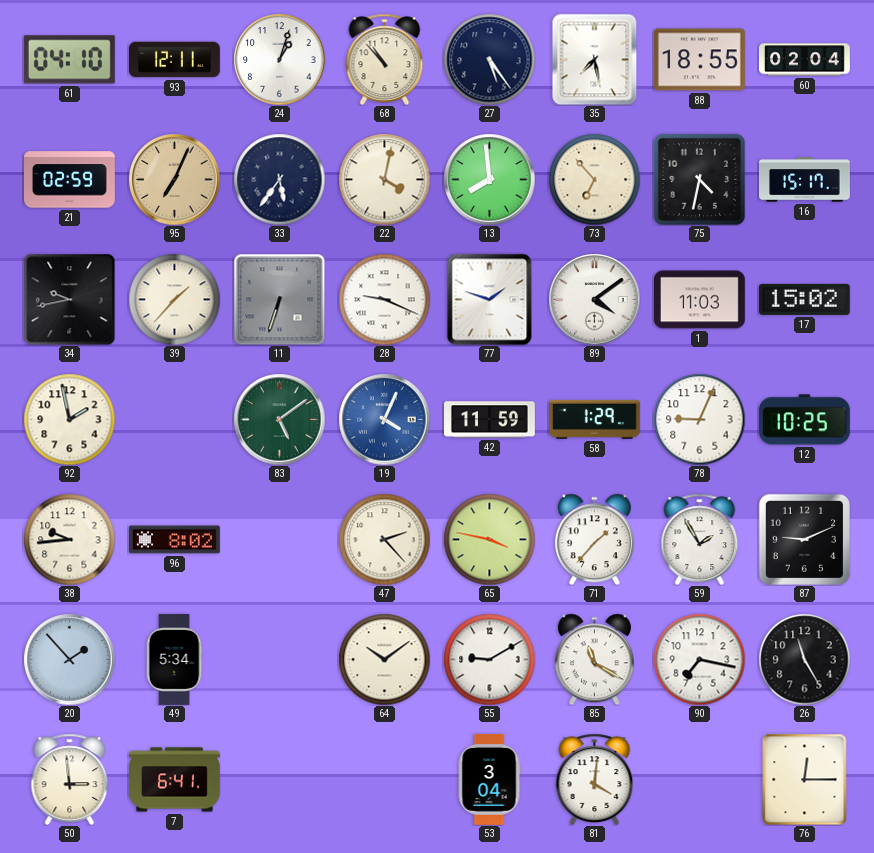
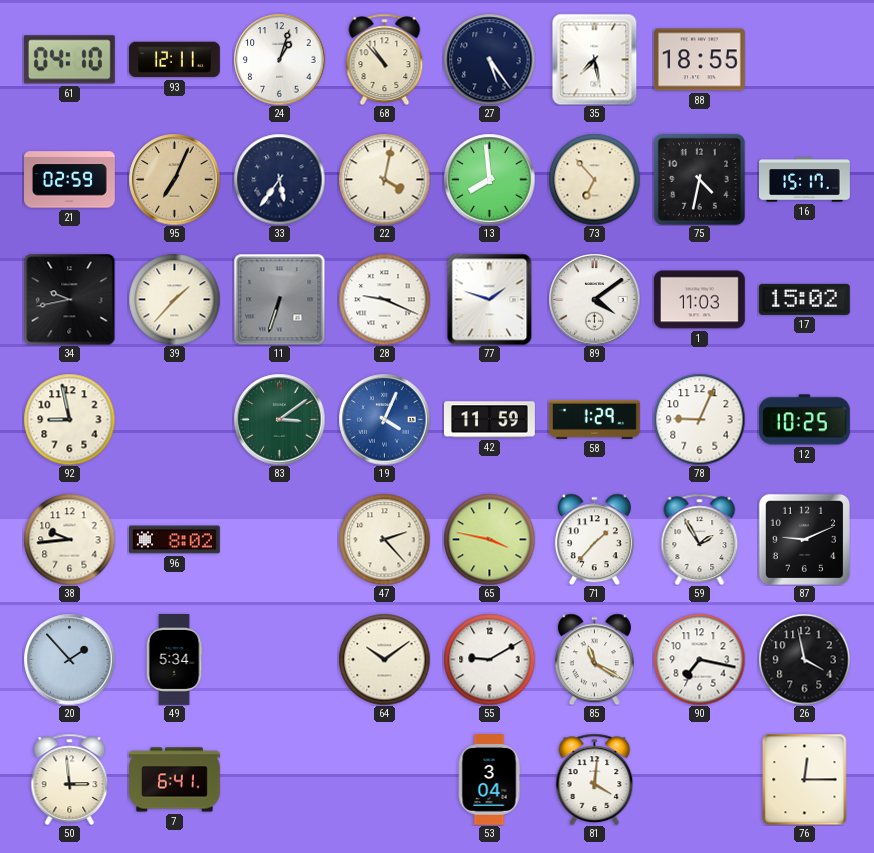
60: 02:04 -> none (805, 60)
92: 1:58 -> 8:58 (69, 419)
83: 5:09 -> 3:09 (279, 419)
26: 11:25 -> 3:58 (804, 659)
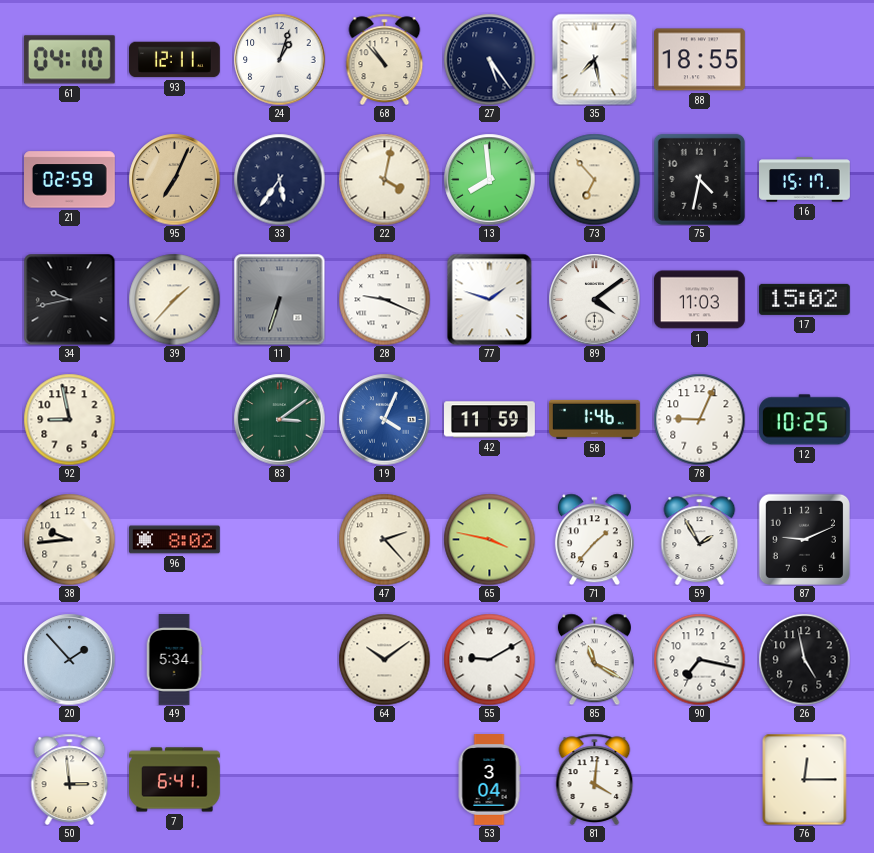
58: 1:29 -> 1:46 (595, 419)
26: 3:58 -> 4:58 (804, 659)
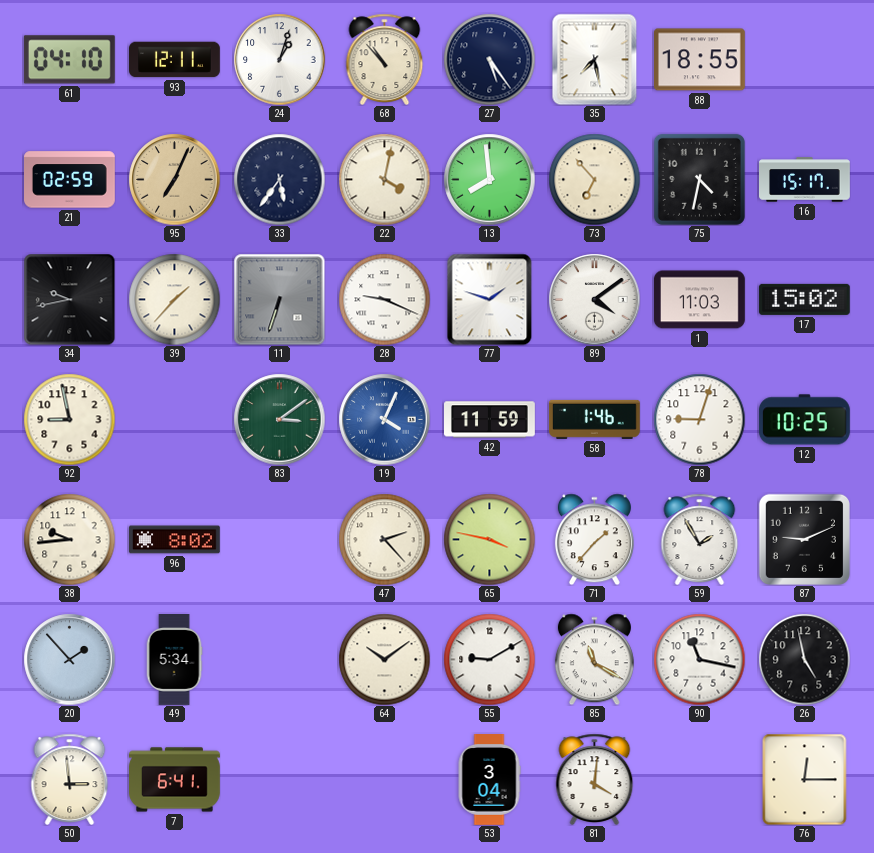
78: 9:04 -> 9:03 (699, 419)
90: 7:17 -> 11:17 (699, 659)
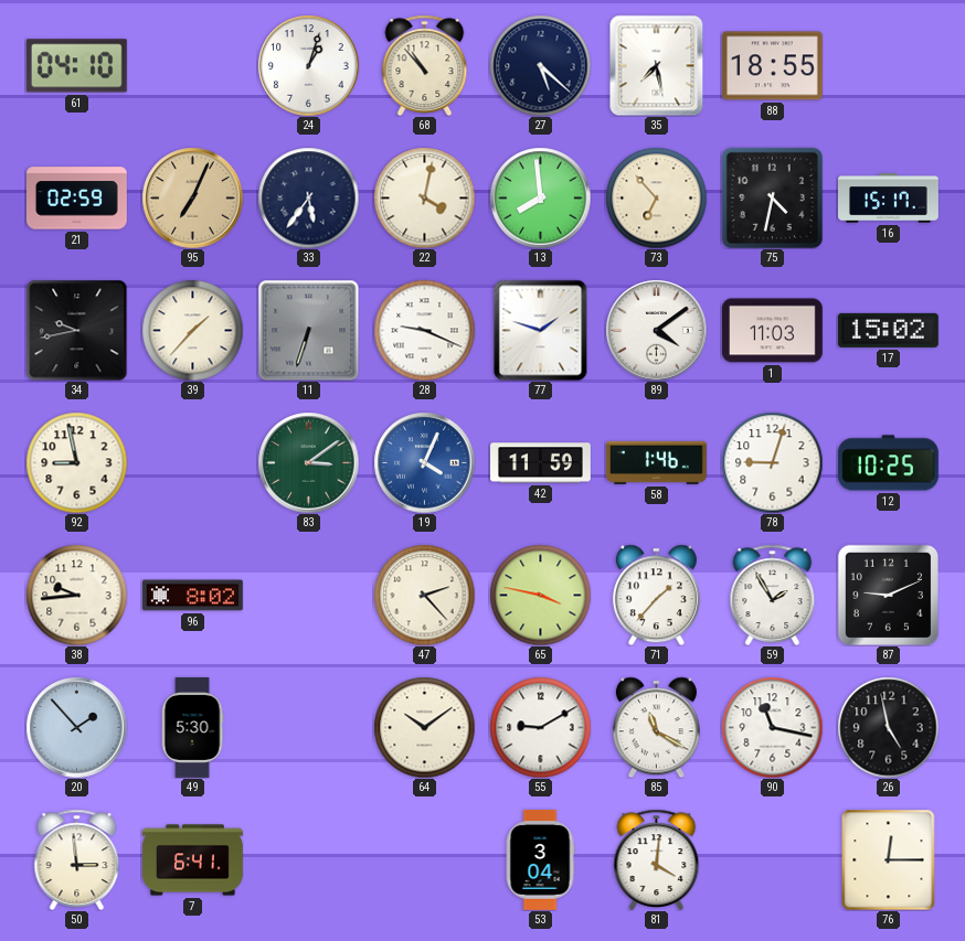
93: 12:11 -> none (175, 60)
27: 5:24 -> 5:22 (540, 65)
49: 5:34 -> 5:30 (192, 728)
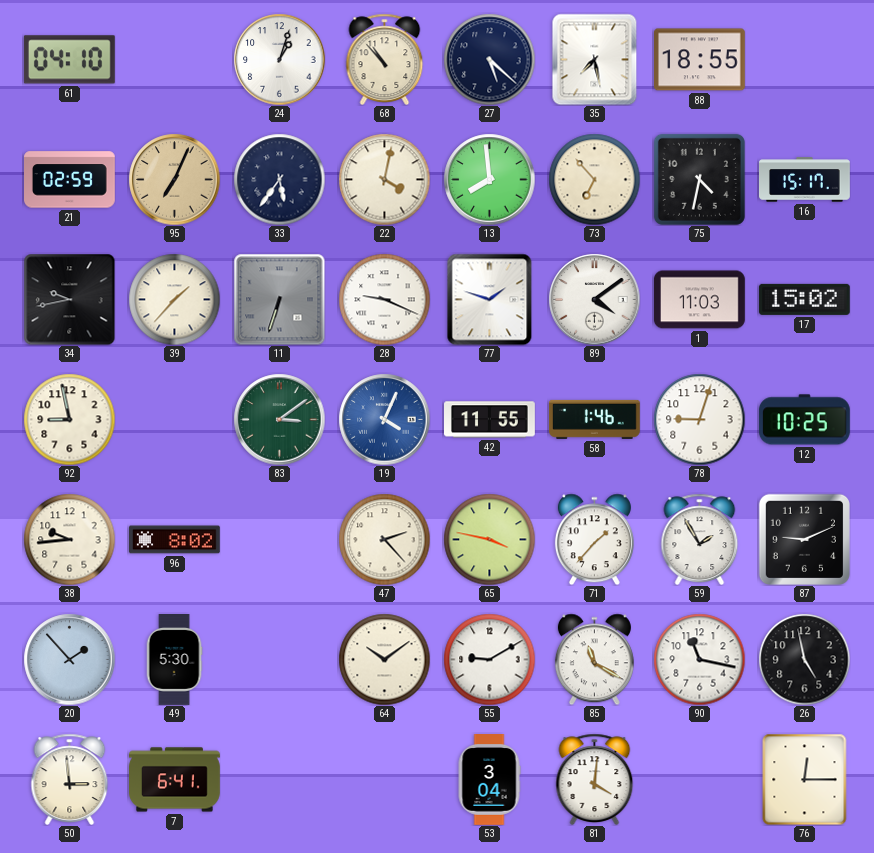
42: 11:59 -> 11:55 (490, 420)
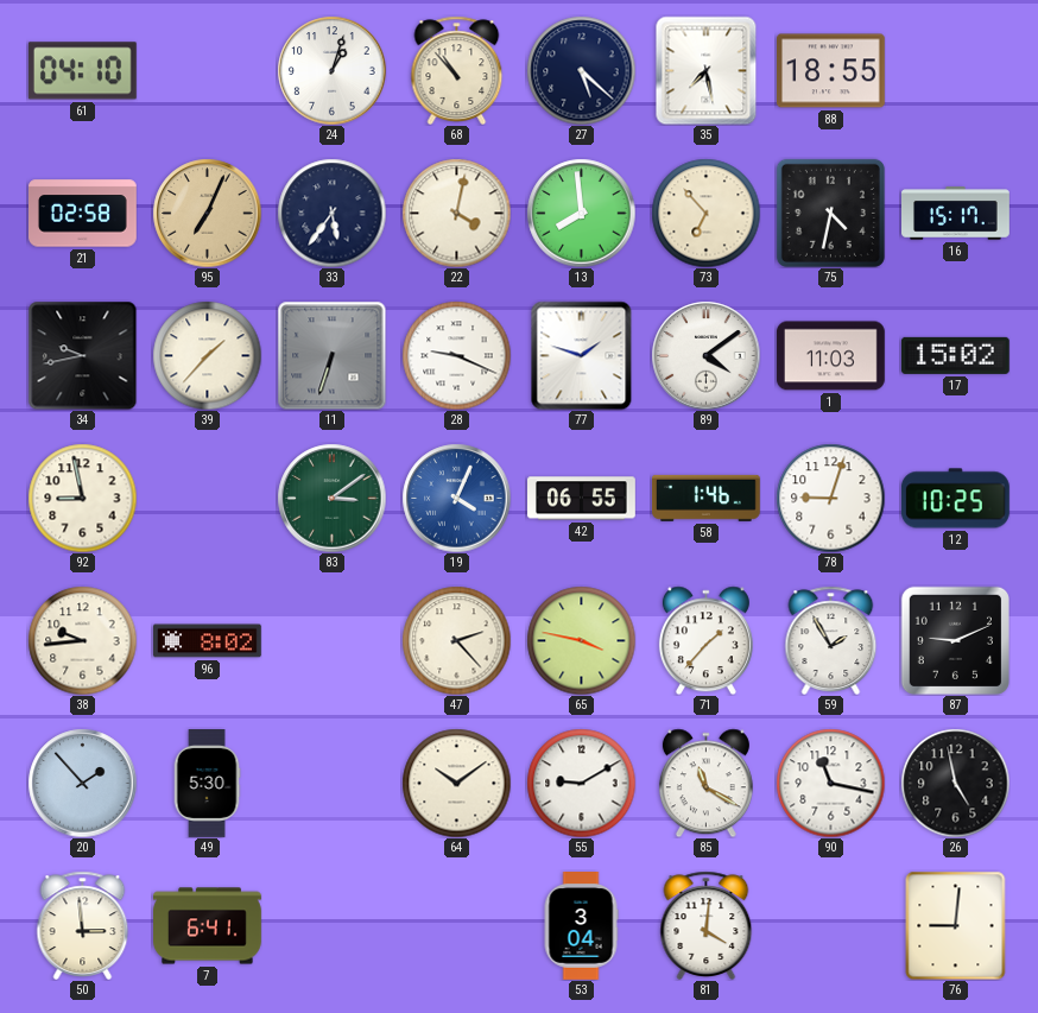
21: 02:59 -> 02:58 (83, 214)
42: 11:55 -> 06:55 (582, 499)
76: 12:15 -> 9:01 (956, 925)
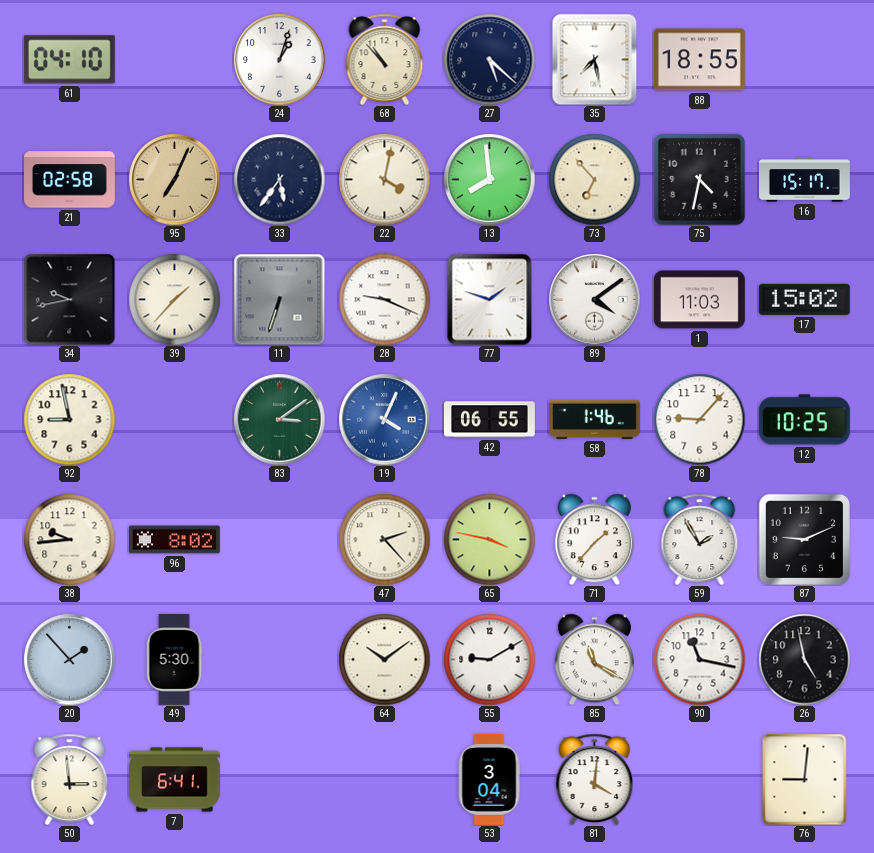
78: 9:03 -> 9:07 (699, 419)
